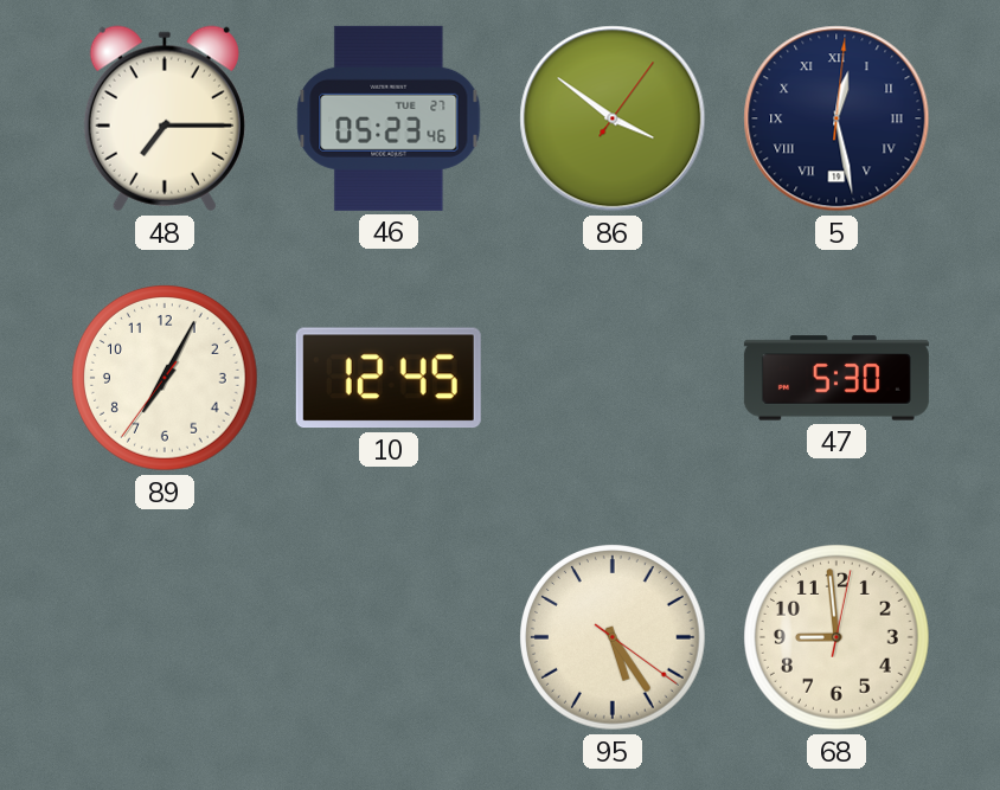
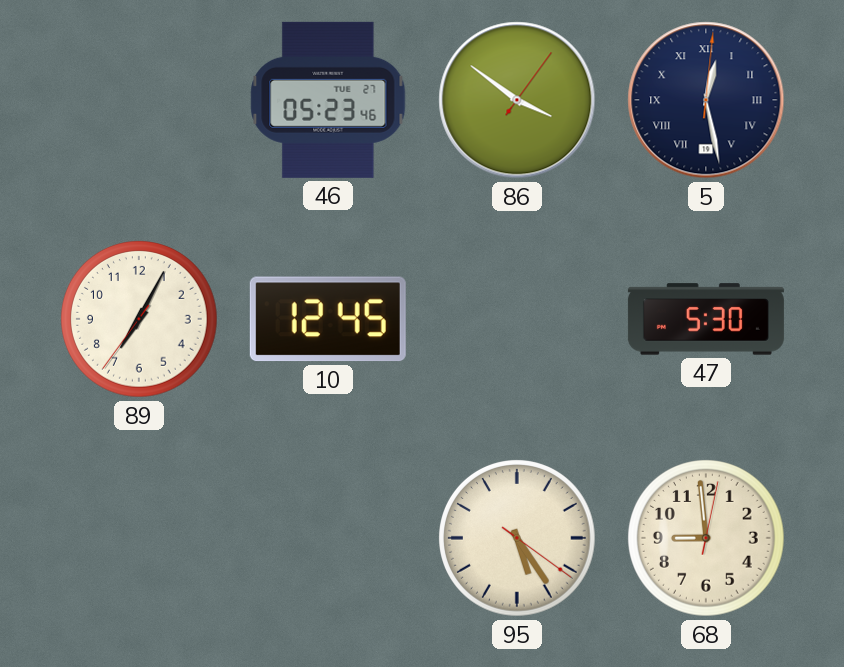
48: 7:15 -> none (165, 118)
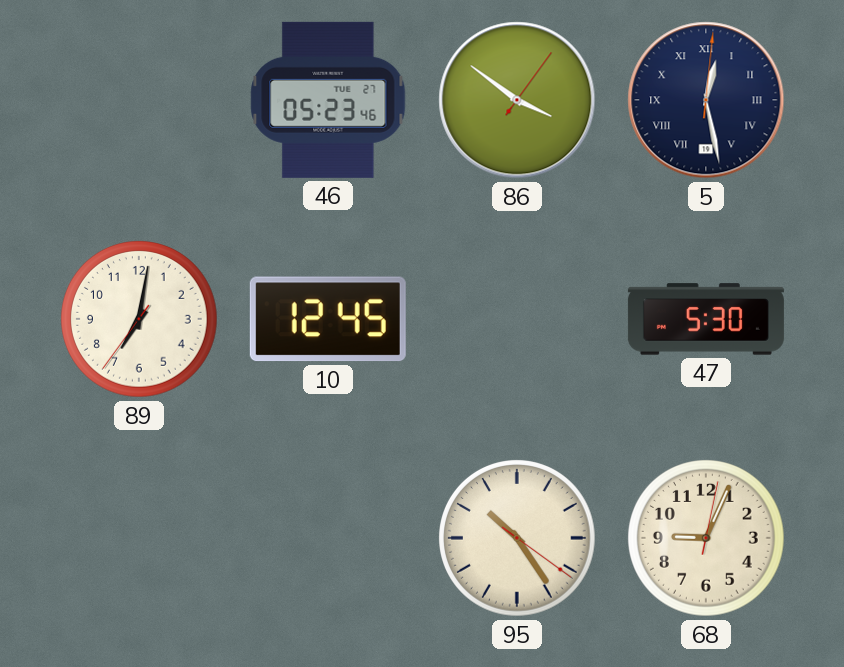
89: 7:04 -> 7:01 (140, 320)
95: 5:24 -> 10:24 (518, 539)
68: 8:59 -> 9:04 (707, 539)
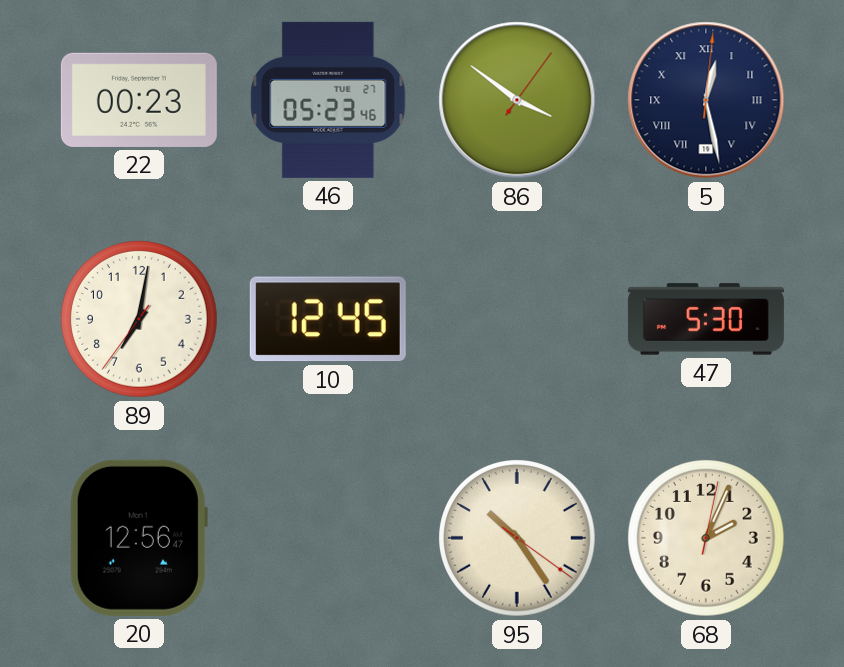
22: none -> 00:23 (139, 100)
20: none -> 12:56 (139, 538)
68: 9:04 -> 2:04 (707, 539)
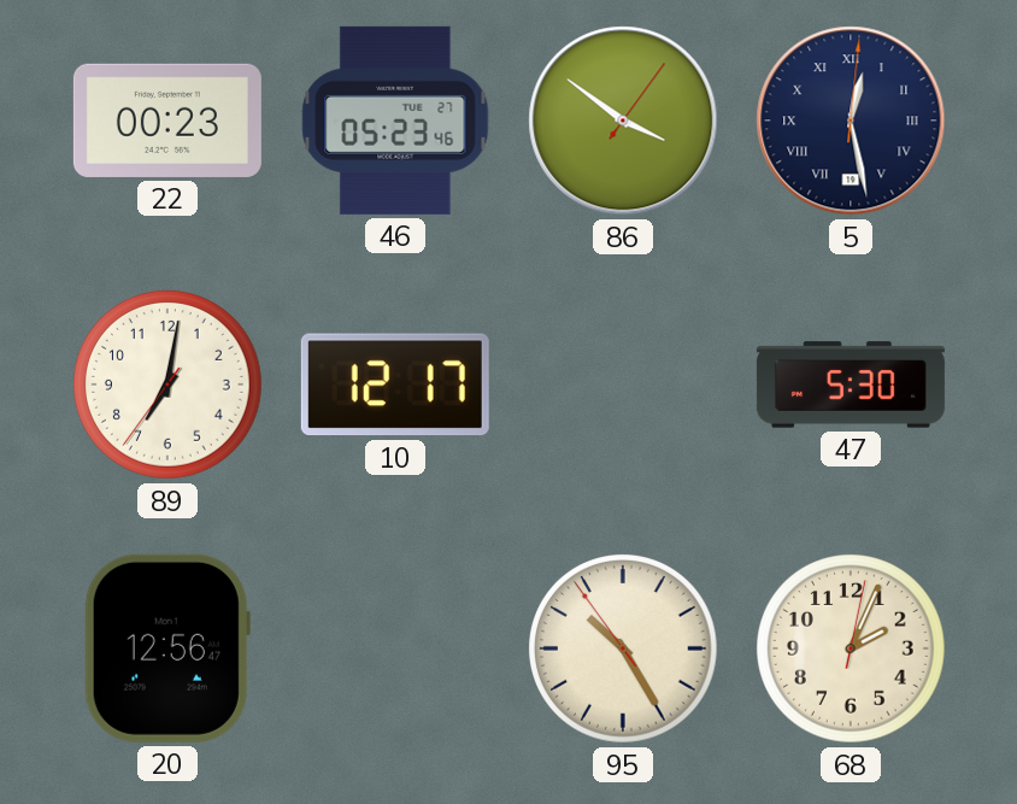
10: 12:45 -> 12:17 (395, 385)
95: 10:24:21 -> 10:24:54 (624, 650)
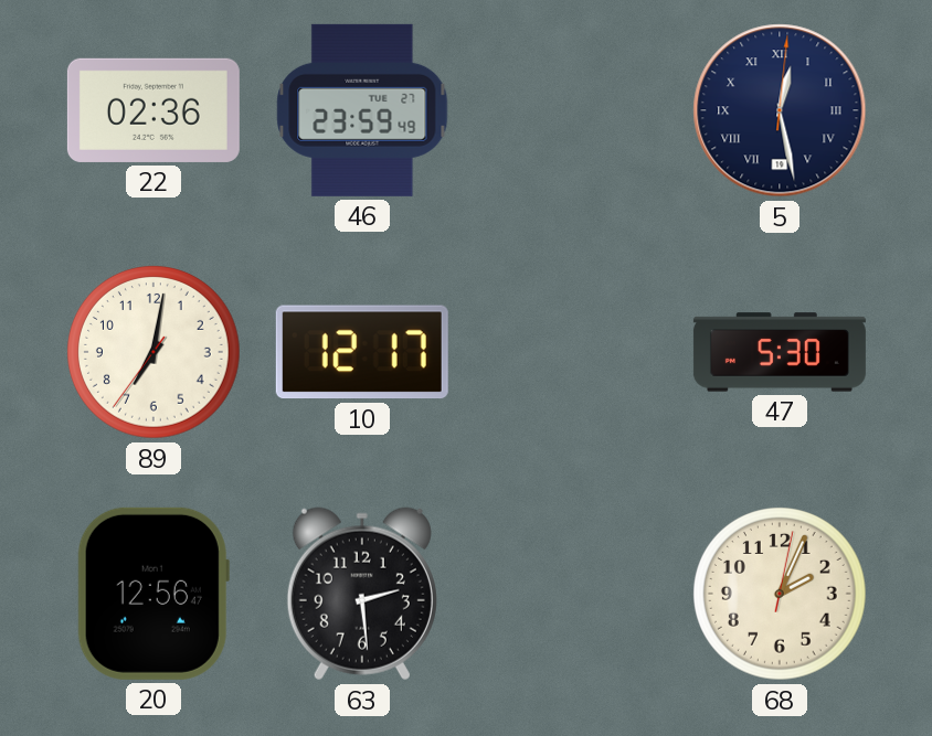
22: 00:23 -> 02:36 (153, 110)
46: 05:23 -> 23:59 (362, 110)
86: 3:51 -> none (623, 121)
63: none -> 2:29 (362, 594)
95: 10:24 -> none (624, 650)
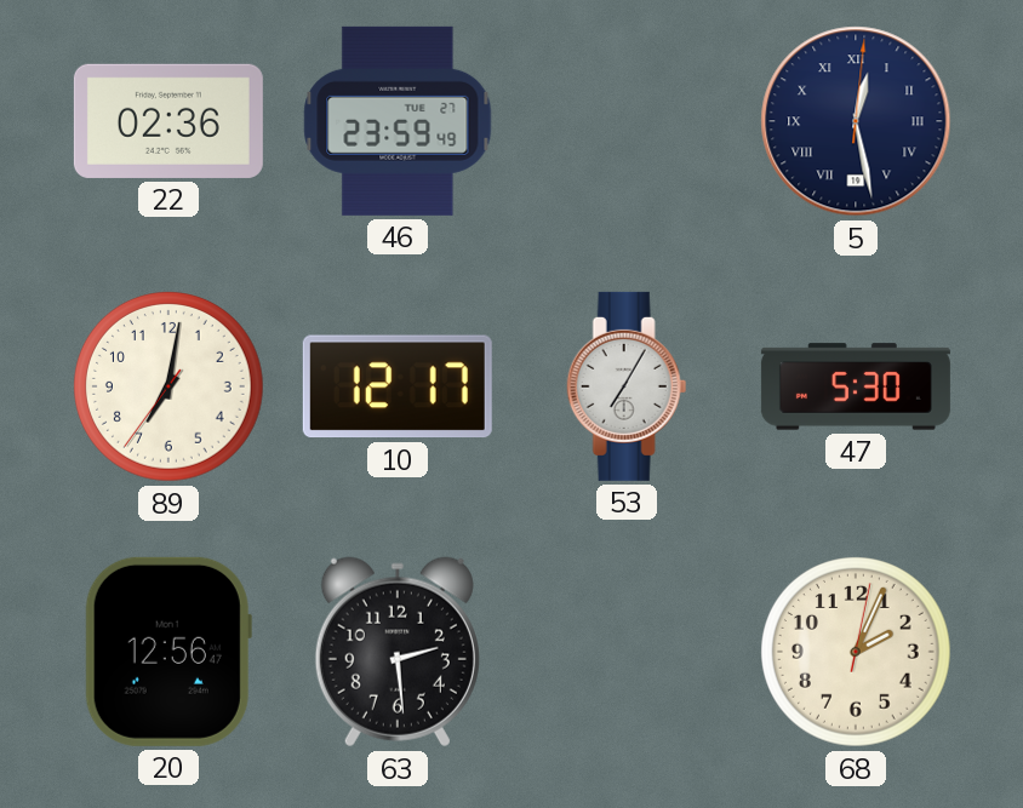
53: none -> 7:05 (627, 386)
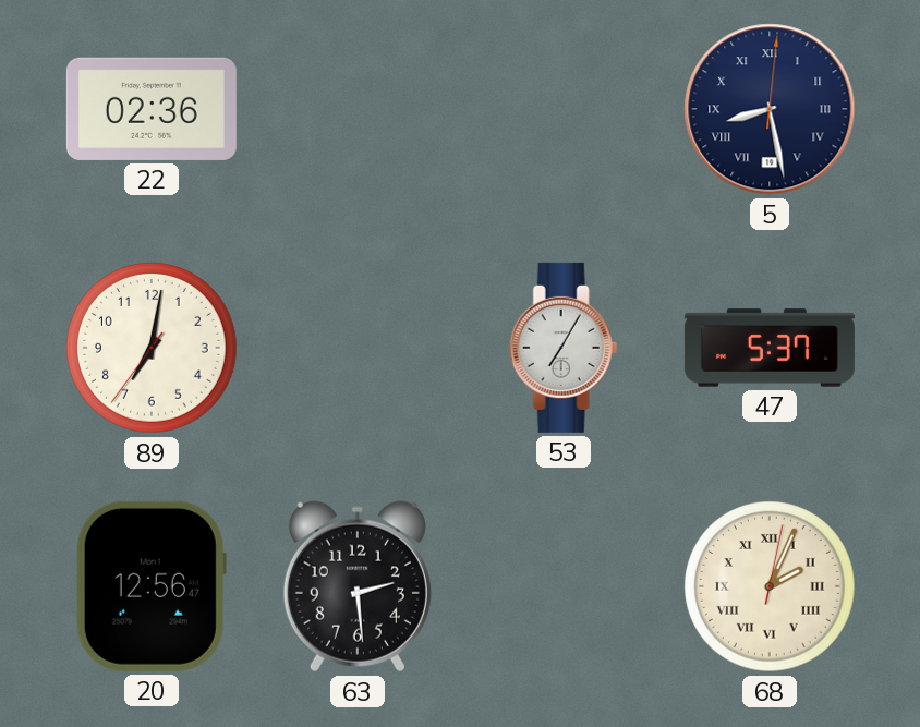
46: 23:59 -> none (398, 121)
5: 12:28 -> 8:28 (770, 109)
10: 12:17 -> none (398, 386)
47: 5:30 -> 5:37 (770, 348)
68 numerals: Arabic -> Roman (771, 587)
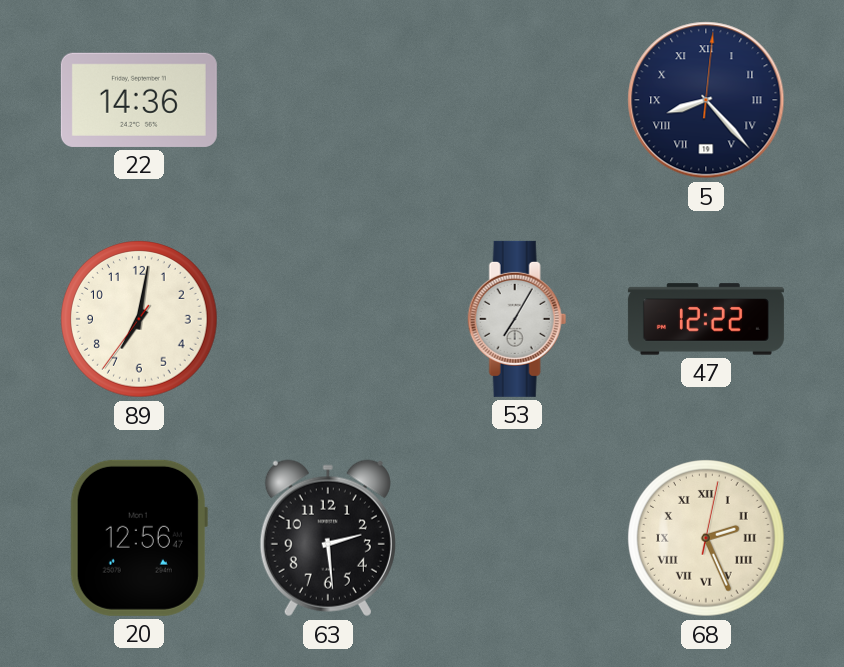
22: 02:36 -> 14:36 (139, 100)
5: 8:28 -> 8:23 (706, 100)
47: 5:37 -> 12:22 (706, 319)
68: 2:04 -> 2:26 (707, 539)
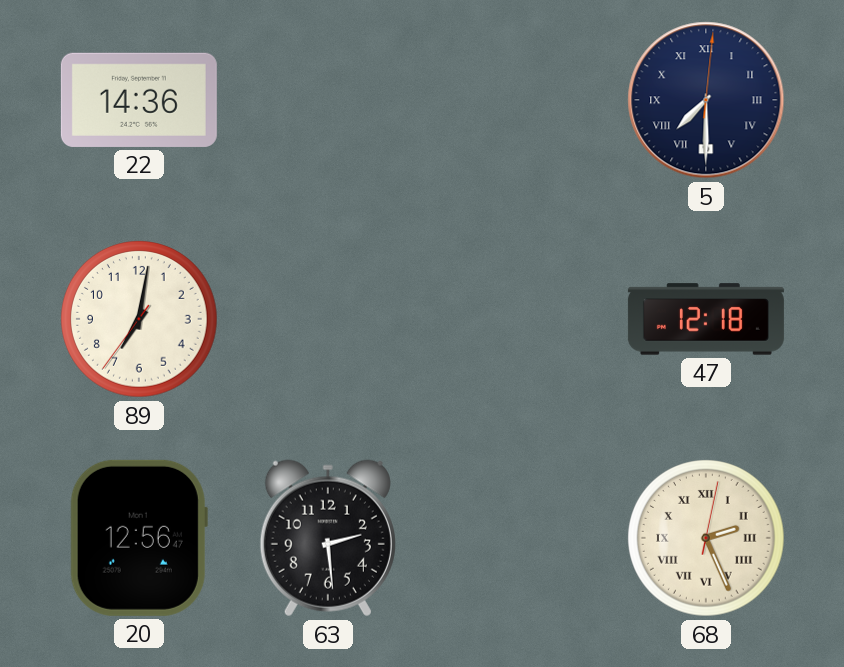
5: 8:23 -> 7:30 (706, 100)
53: 7:05 -> none (517, 319)
47: 12:22 -> 12:18 (706, 319)
